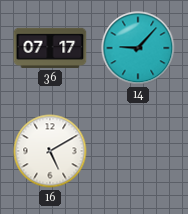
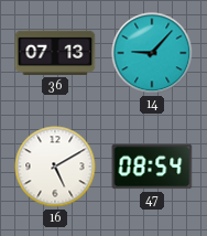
36: 07:17 -> 07:13 (55, 53)
47: none -> 08:54 (152, 167)
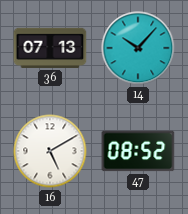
14: 9:07 -> 10:07 (138, 48)
47: 08:54 -> 08:52 (138, 151)
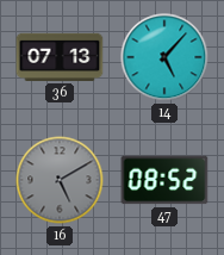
14: 10:07 -> 5:07 (164, 57)
16 dial: white -> grey (60, 180)
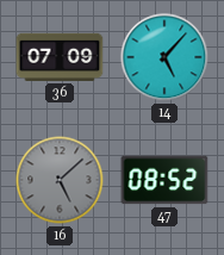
36: 07:13 -> 07:09 (60, 57)
16: 5:10 -> 5:08 (60, 180)
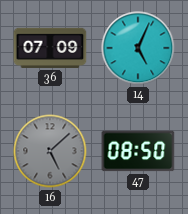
14: 5:07 -> 5:04 (138, 48)
47: 08:52 -> 08:50 (138, 151)
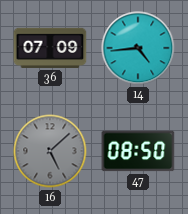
14: 5:04 -> 4:44 (138, 48)
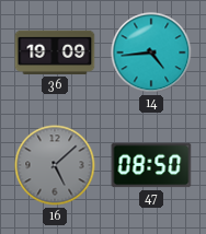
36: 07:09 -> 19:09 (55, 52)
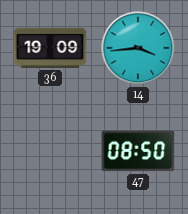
14: 4:44 -> 3:44 (138, 48)
16: 5:08 -> none (55, 165)
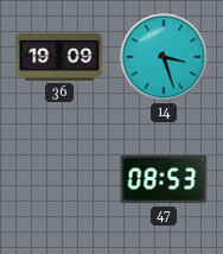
14: 3:44 -> 3:27 (164, 57)
47: 08:50 -> 08:53 (164, 179)
